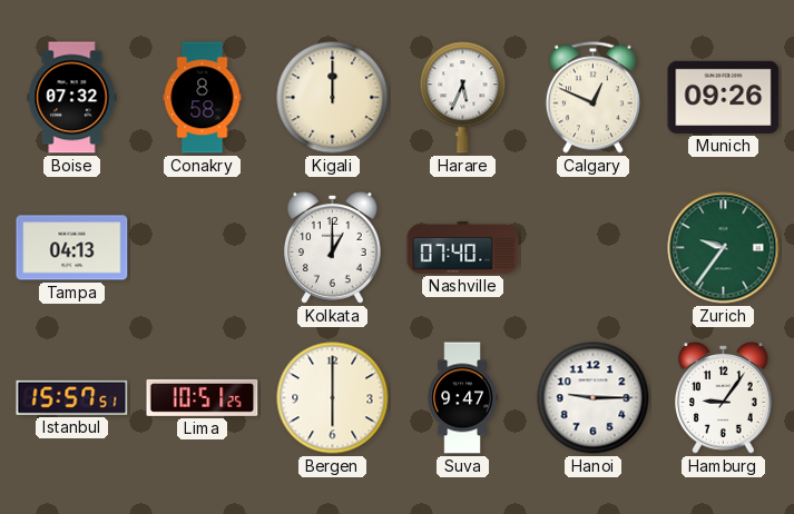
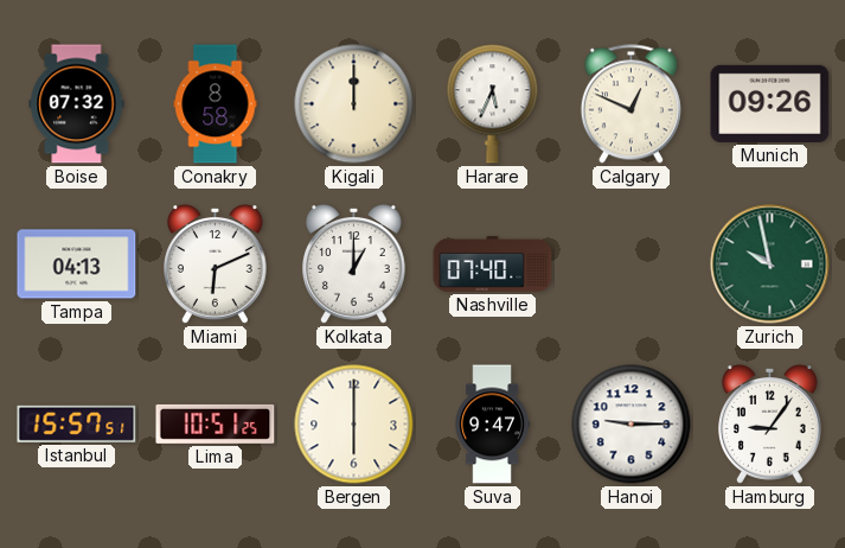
Miami: none -> 6:11 (216, 265)
Zurich: 9:36 -> 9:58 (770, 265)
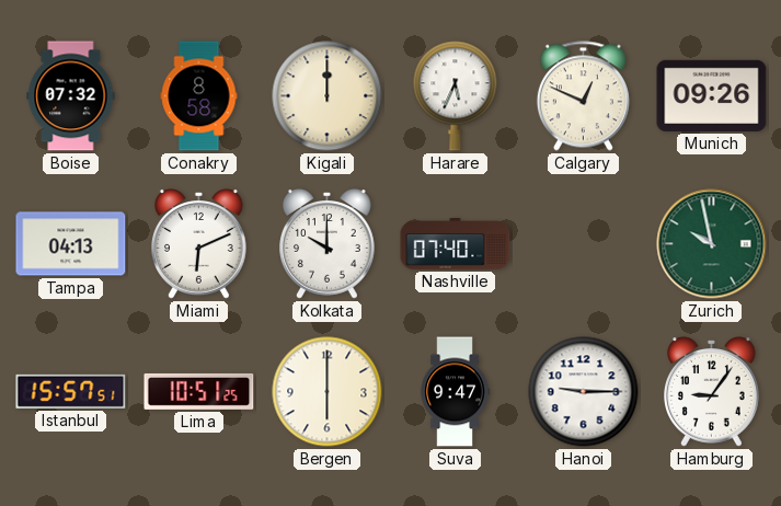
Kolkata: 1:00 -> 10:00 (328, 244)
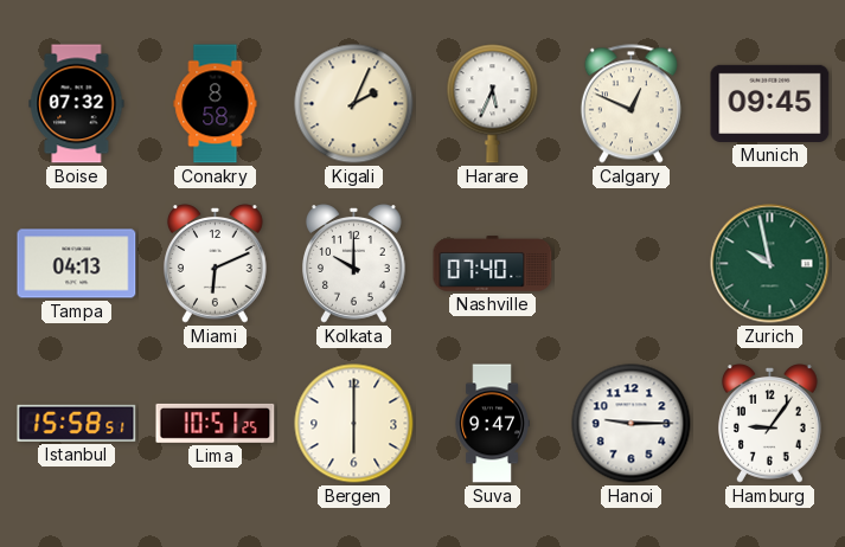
Kigali: 12:00 -> 2:04 (354, 104)
Munich: 09:26 -> 09:45 (770, 103)
Istanbul: 15:57 -> 15:58 (77, 423)
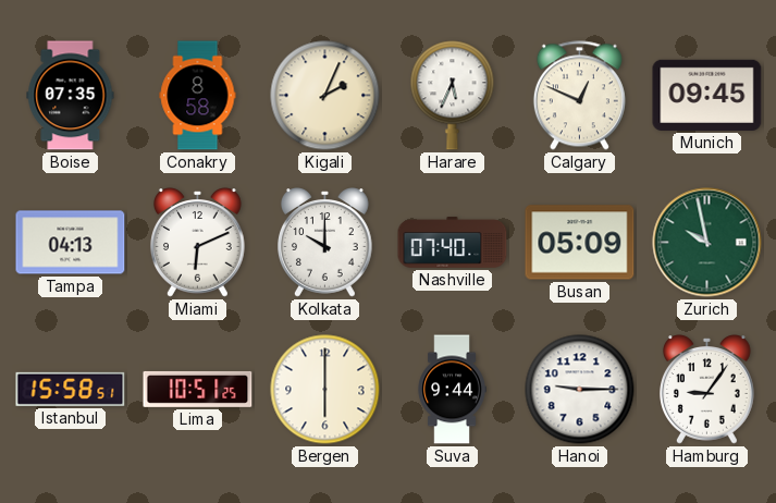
Boise: 07:32 -> 07:35 (71, 96)
Busan: none -> 05:09 (580, 243)
Suva: 9:47 -> 9:44 (452, 390)
